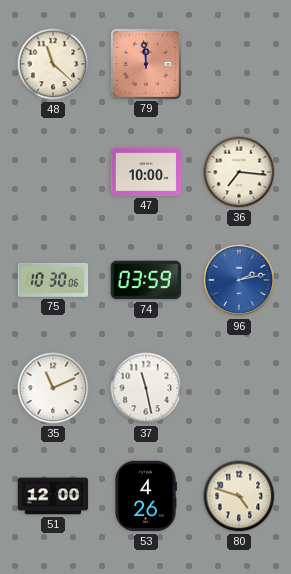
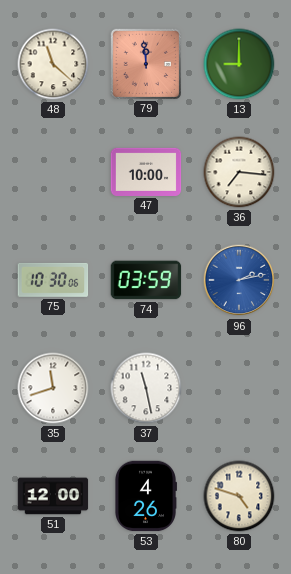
13: none -> 9:00 (239, 64)
35: 11:11 -> 11:42 (53, 388)
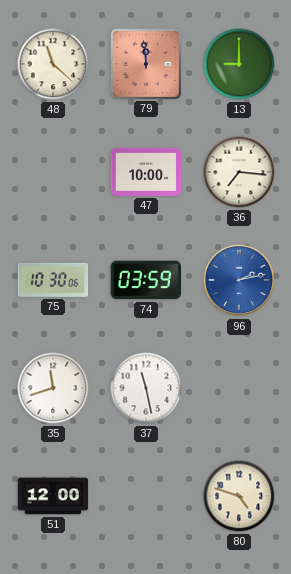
53: 4:26 -> none (146, 496)
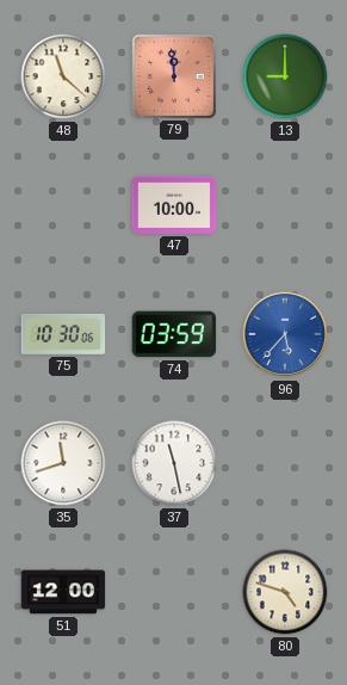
36: 7:16 -> none (239, 172)
96: 2:13 -> 5:37 (285, 334)
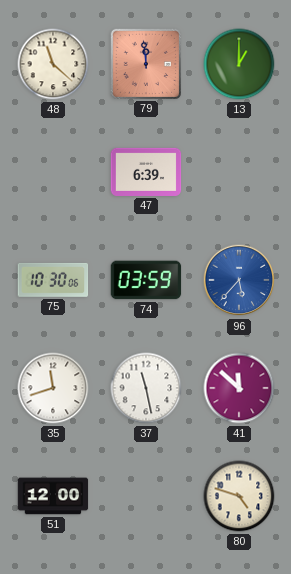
13: 9:00 -> 1:00 (239, 64)
47: 10:00 -> 6:39 (146, 172)
41: none -> 11:52 (239, 388)
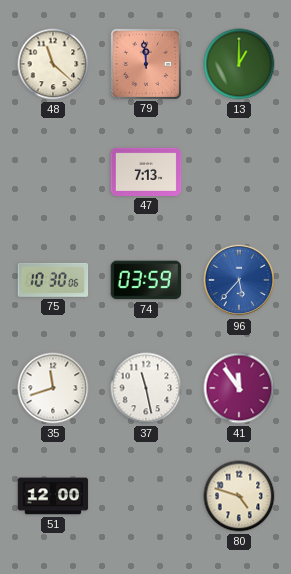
47: 6:39 -> 7:13 (146, 172)
41: 11:52 -> 11:54 (239, 388)
